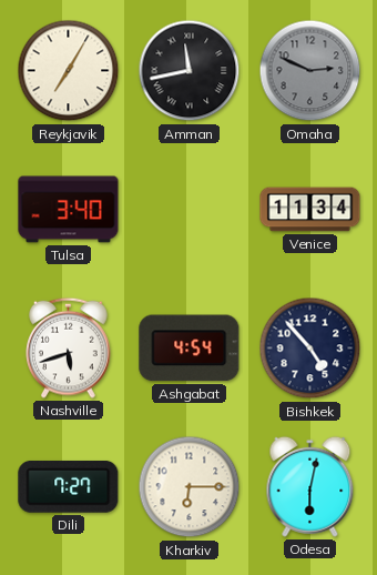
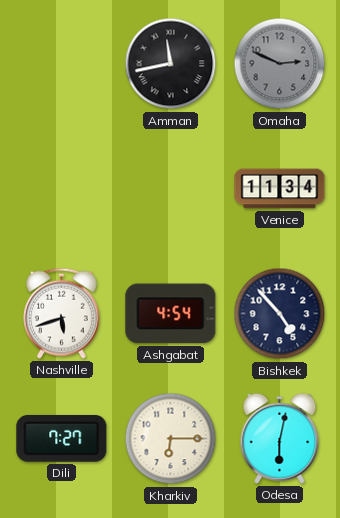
Reykjavik: 7:05 -> none (69, 71)
Tulsa: 3:40 -> none (69, 210)
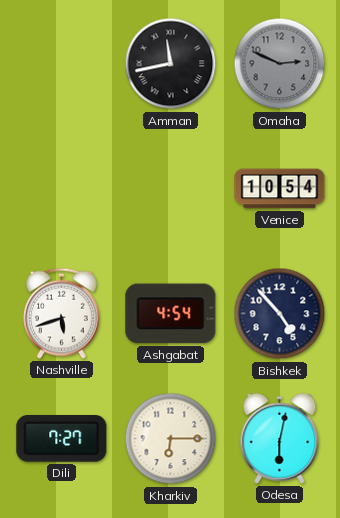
Venice: 11:34 -> 10:54 (280, 189)
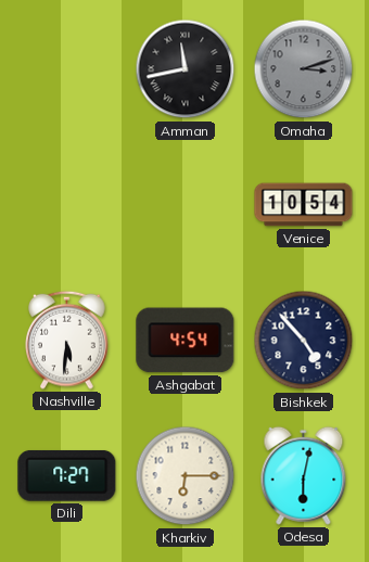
Omaha: 2:49 -> 3:12 (304, 69)
Nashville: 5:42 -> 5:31 (67, 340)
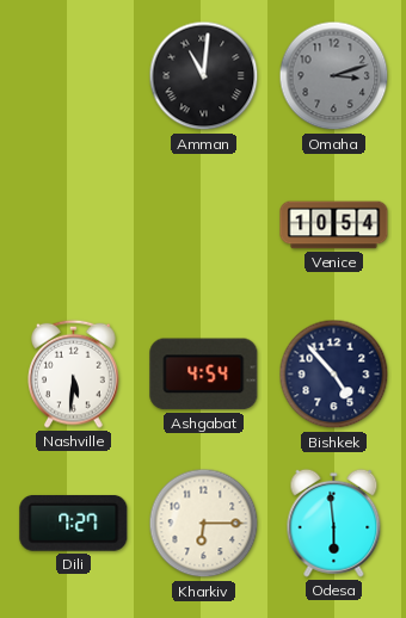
Amman: 11:43 -> 11:01 (204, 76)
Odesa: 6:02 -> 5:59 (334, 523)
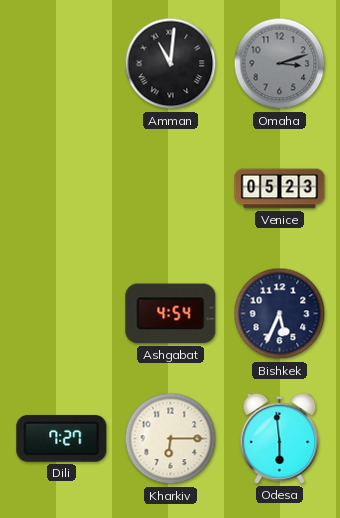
Venice: 10:54 -> 05:23 (280, 189)
Nashville: 5:31 -> none (74, 373)
Bishkek: 4:53 -> 5:34 (280, 314)
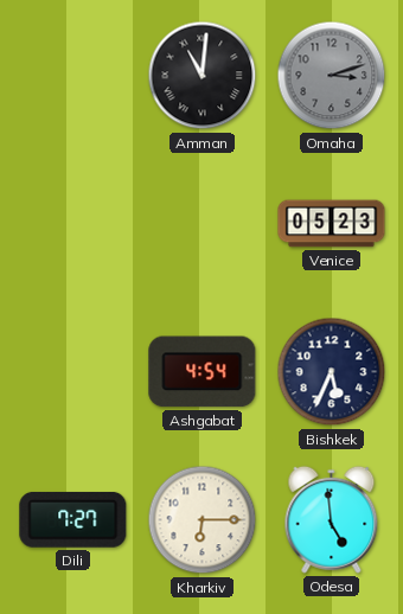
Odesa: 5:59 -> 4:59 (332, 519)
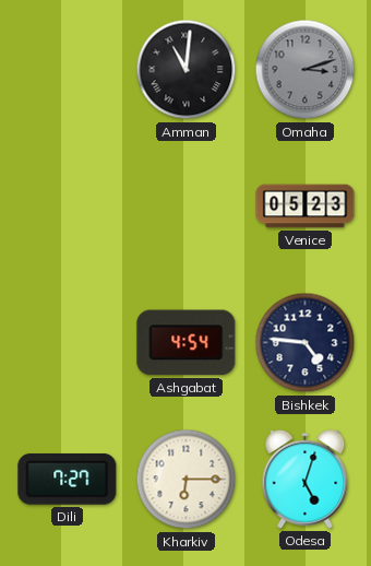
Bishkek: 5:34 -> 4:46 (306, 343)
Odesa: 4:59 -> 5:03 (306, 479)
